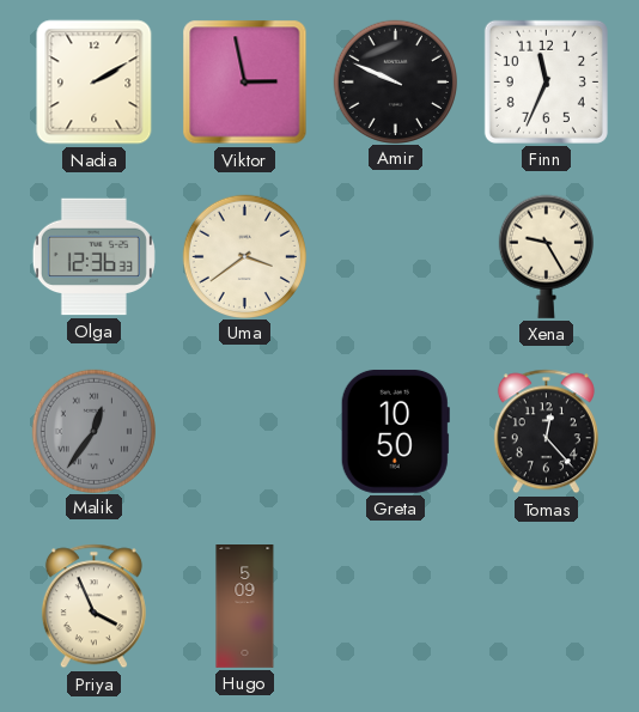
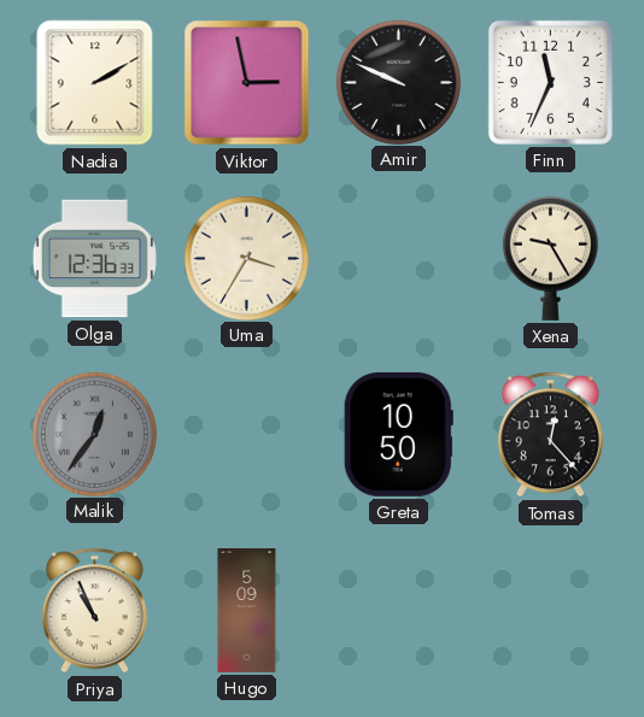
Uma: 3:39 -> 3:35 (246, 258)
Priya: 3:56 -> 10:56 (94, 611)
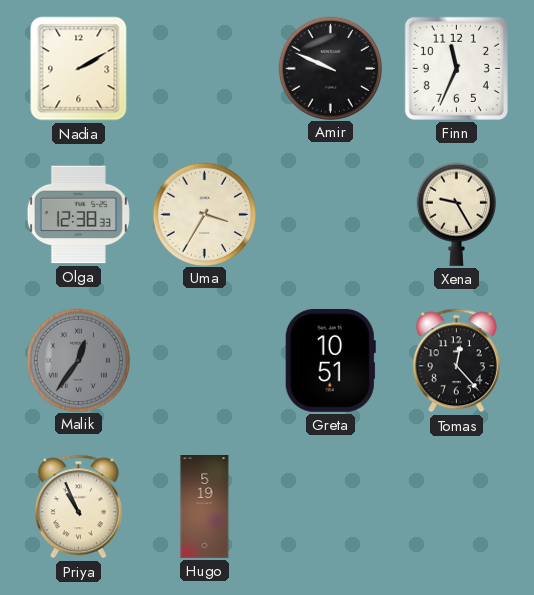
Viktor: 2:58 -> none (247, 83)
Olga: 12:36 -> 12:38 (78, 215)
Greta: 10:50 -> 10:51 (330, 360)
Hugo: 5:09 -> 5:19 (205, 507)
